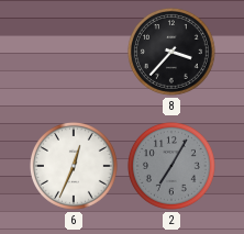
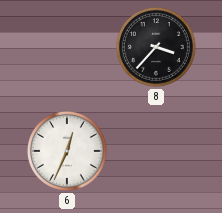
2: 7:05 -> none (171, 166)
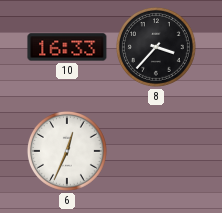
10: none -> 16:33 (67, 47)
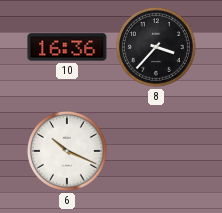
10: 16:33 -> 16:36 (67, 47)
6: 12:34 -> 10:19 (67, 151)
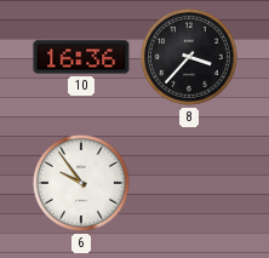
6: 10:19 -> 9:54 (81, 183)
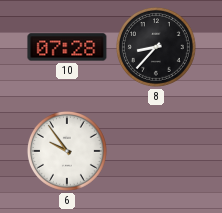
10: 16:36 -> 07:28 (67, 47)
8: 3:37 -> 8:37 (156, 47)
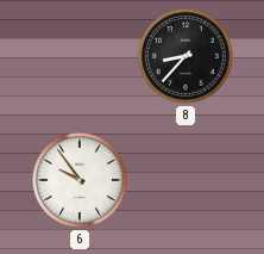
10: 07:28 -> none (67, 47)
